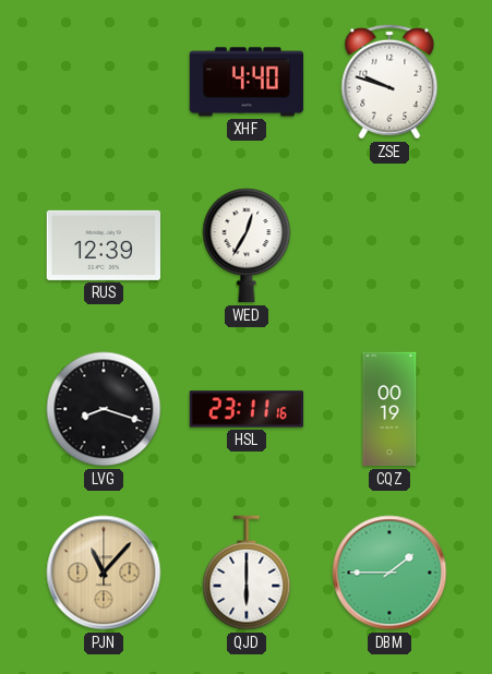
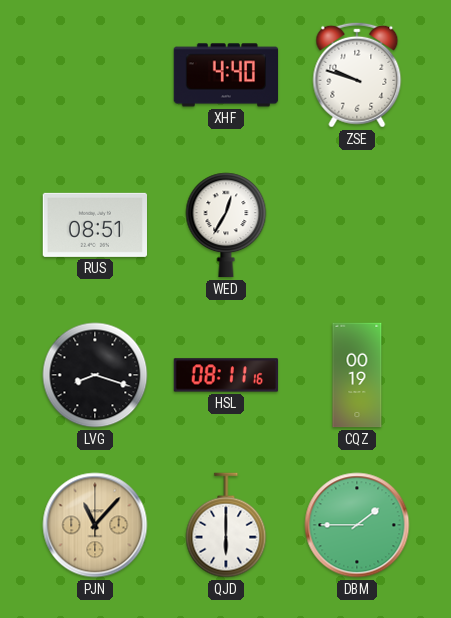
RUS: 12:39 -> 08:51 (94, 225)
HSL: 23:11 -> 08:11 (226, 375)
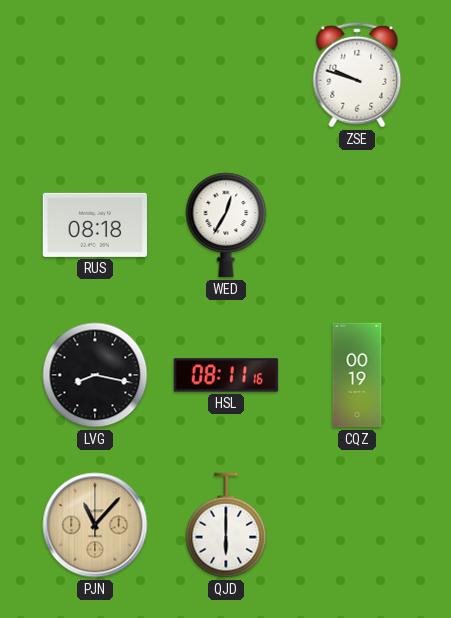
XHF: 4:40 -> none (226, 75)
RUS: 08:51 -> 08:18 (94, 225)
LVG: 8:18 -> 8:17 (95, 375)
DBM: 1:45 -> none (357, 525)
